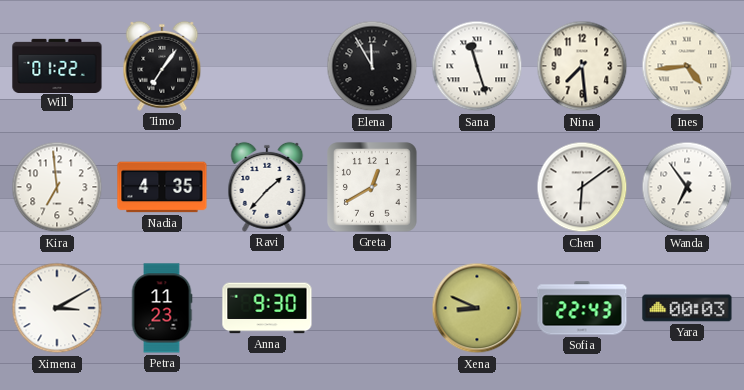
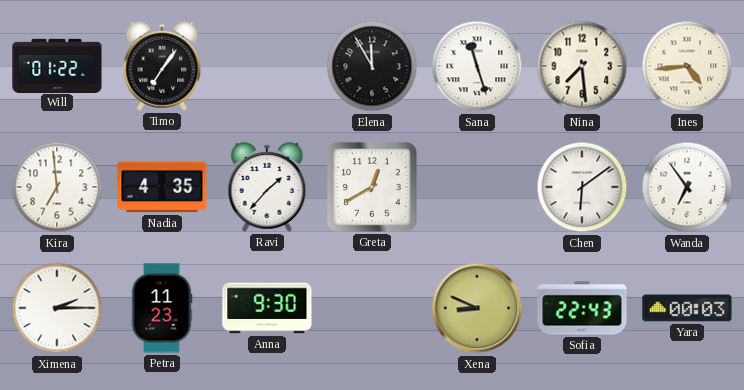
Ximena: 3:10 -> 2:15 (57, 308)
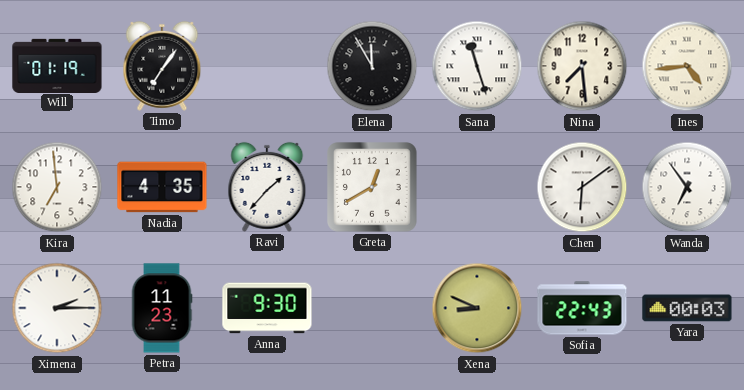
Will: 01:22 -> 01:19 (57, 65)
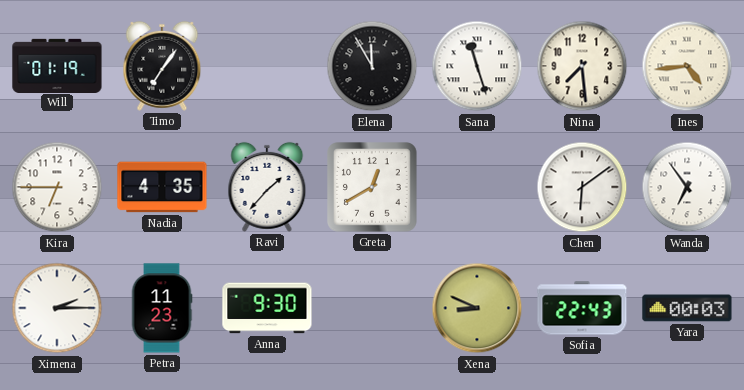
Kira: 6:59 -> 6:45 (57, 187)
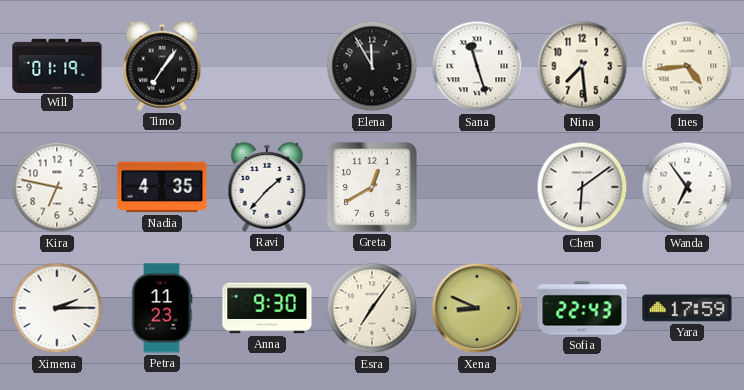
Kira: 6:45 -> 6:47 (57, 187)
Esra: none -> 7:06 (372, 308)
Yara: 00:03 -> 17:59 (687, 308)
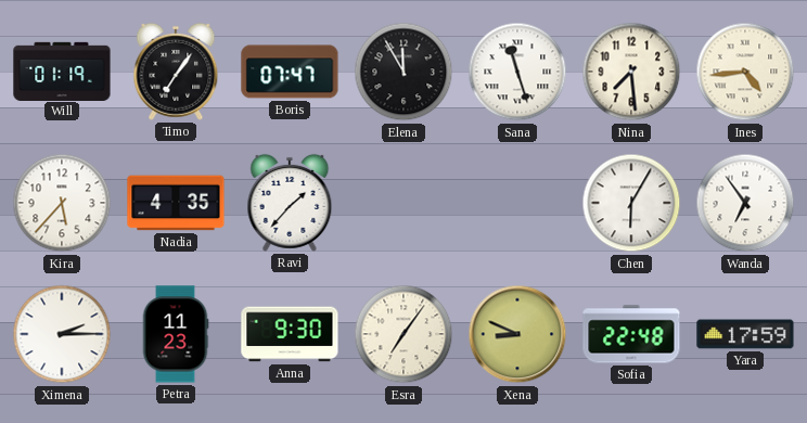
Boris: none -> 07:47 (290, 72)
Kira: 6:47 -> 5:37 (62, 203)
Greta: 12:40 -> none (373, 188)
Chen: 6:09 -> 6:05 (631, 203)
Sofia: 22:43 -> 22:48 (631, 334)
